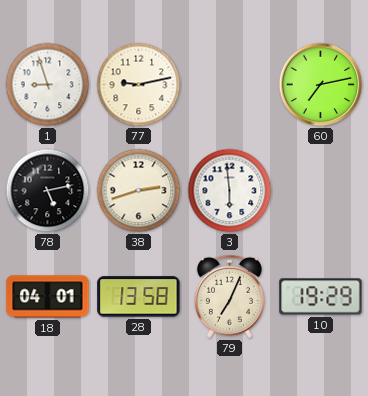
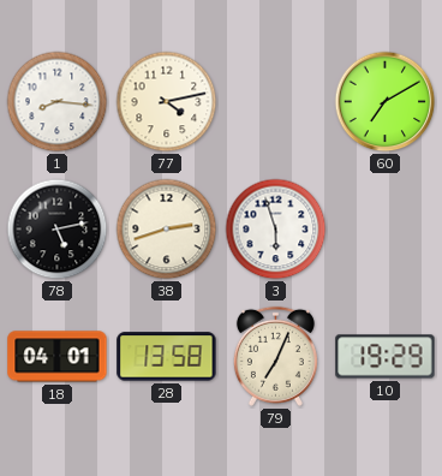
1: 8:57 -> 8:16 (58, 102)
77: 9:13 -> 4:13 (167, 102)
60: 7:13 -> 7:10 (386, 102)
3: 5:59 -> 5:57 (276, 230)
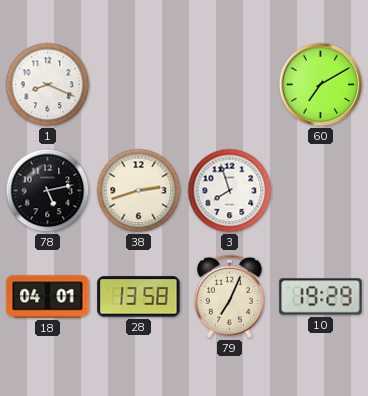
1: 8:16 -> 8:19 (48, 85)
77: 4:13 -> none (167, 102)
3: 5:57 -> 7:57 (230, 191)
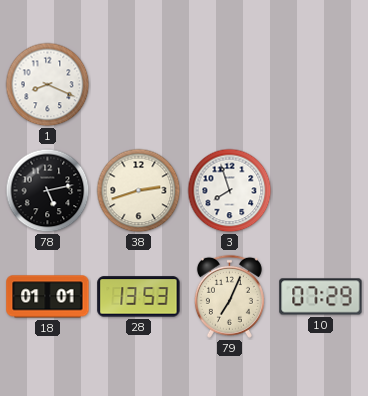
60: 7:10 -> none (321, 85)
18: 04:01 -> 01:01 (48, 297)
28: 13:58 -> 13:53 (139, 297)
10: 19:29 -> 07:29 (321, 297)
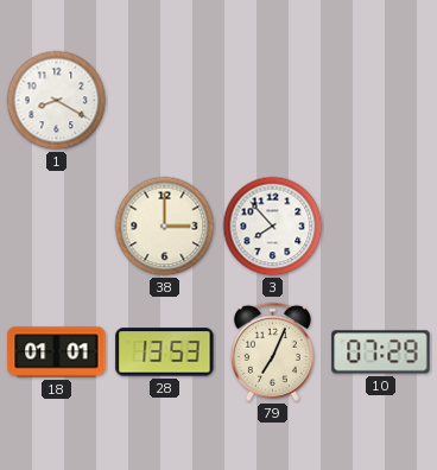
1: 8:19 -> 8:20 (57, 101)
78: 5:13 -> none (48, 191)
38: 2:42 -> 3:00 (165, 227)
3: 7:57 -> 7:53 (273, 227)
